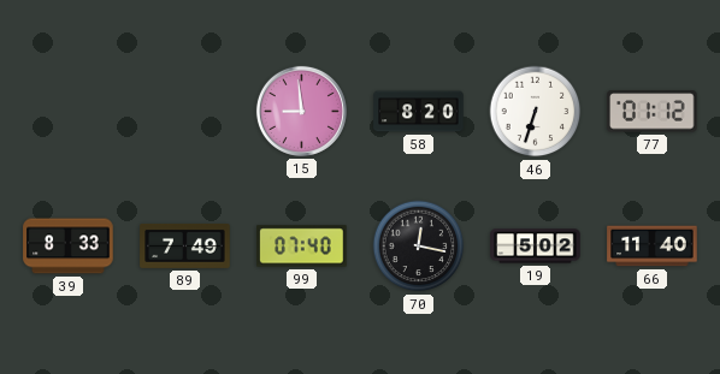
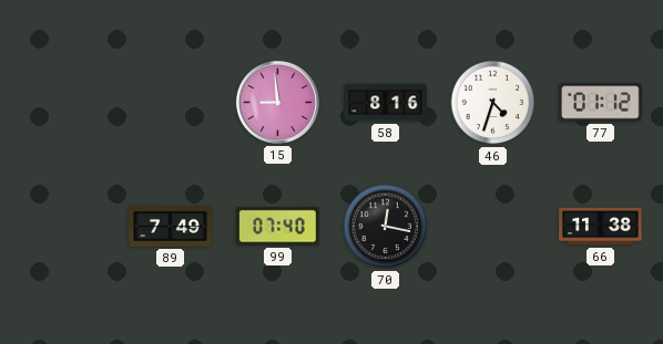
58: 8:20 -> 8:16 (386, 103)
46: 6:33 -> 4:33 (493, 103)
39: 8:33 -> none (69, 247)
19: 5:02 -> none (536, 247)
66: 11:40 -> 11:38 (601, 227)
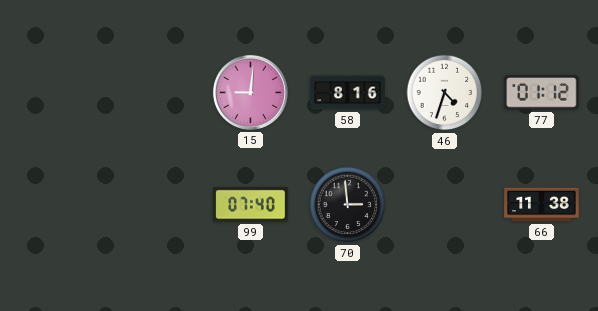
15: 8:59 -> 9:01 (250, 92)
89: 7:49 -> none (171, 226)
70: 12:17 -> 2:59 (348, 205)
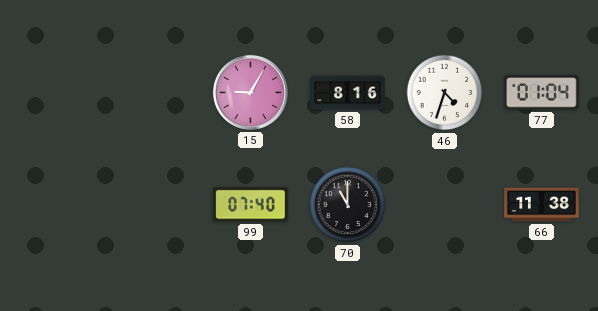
15: 9:01 -> 9:05 (250, 92)
77: 01:12 -> 01:04 (542, 93)
70: 2:59 -> 11:00 (348, 205)
